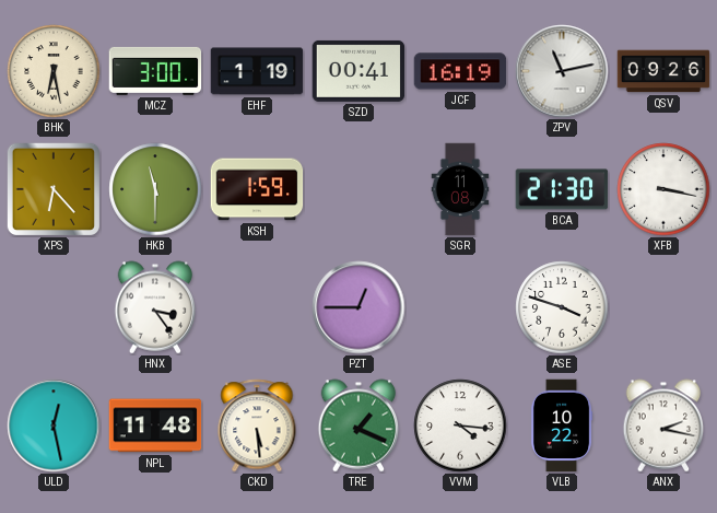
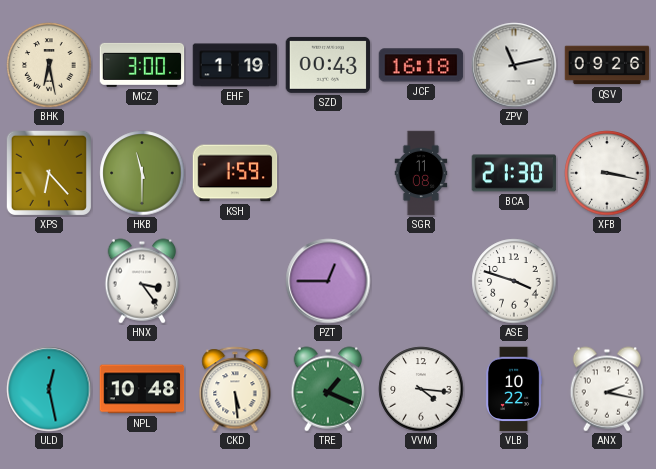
SZD: 00:41 -> 00:43 (328, 65)
JCF: 16:19 -> 16:18 (421, 65)
NPL: 11:48 -> 10:48 (142, 389)
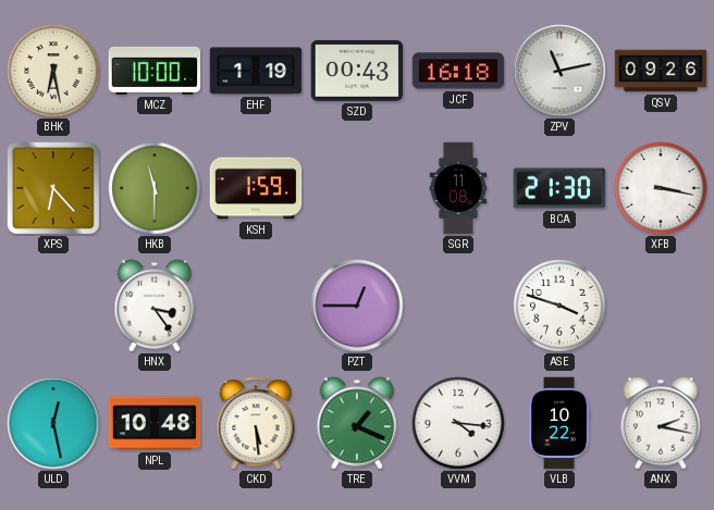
MCZ: 3:00 -> 10:00 (155, 71)
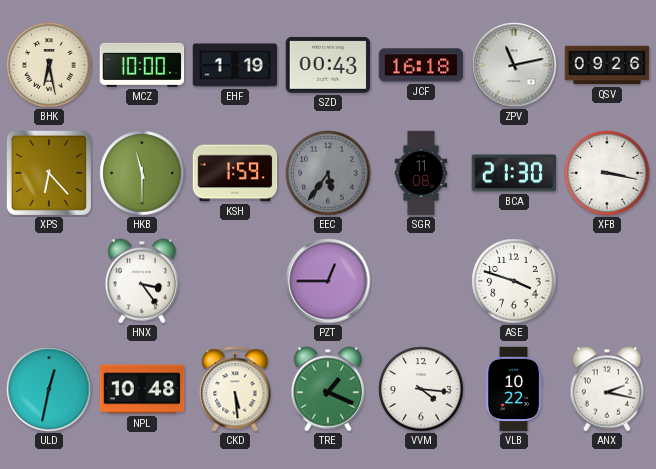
EEC: none -> 5:36 (328, 173)
ULD: 12:28 -> 12:32 (49, 389)
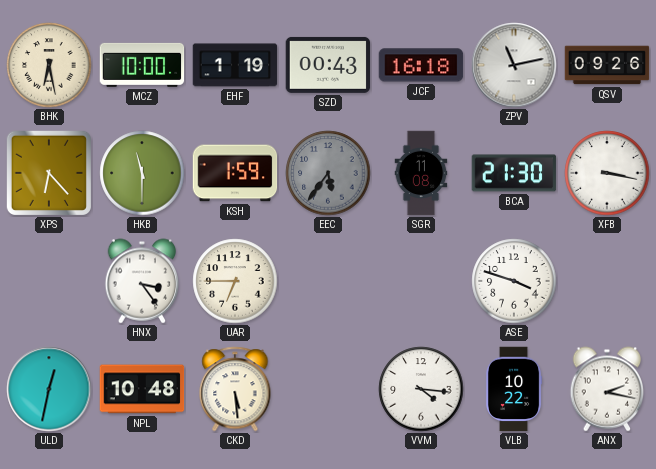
UAR: none -> 6:45 (235, 281)
PZT: 12:45 -> none (328, 281)
TRE: 1:19 -> none (328, 389)
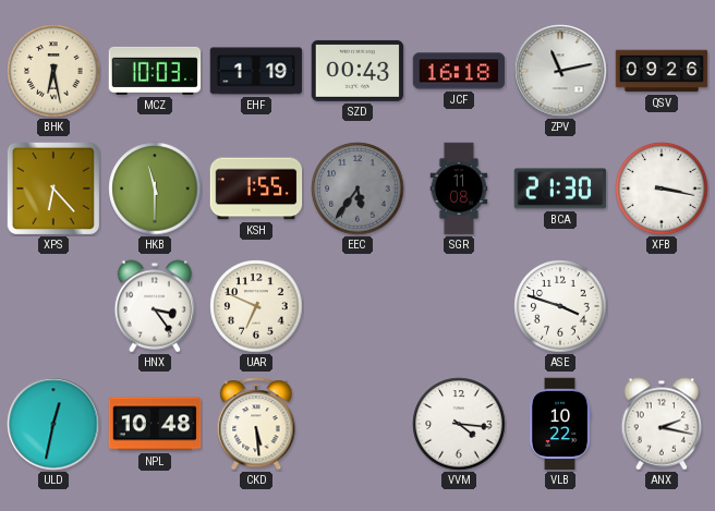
MCZ: 10:00 -> 10:03 (155, 71)
KSH: 1:59 -> 1:55 (256, 188)
UAR: 6:45 -> 6:49 (256, 306)
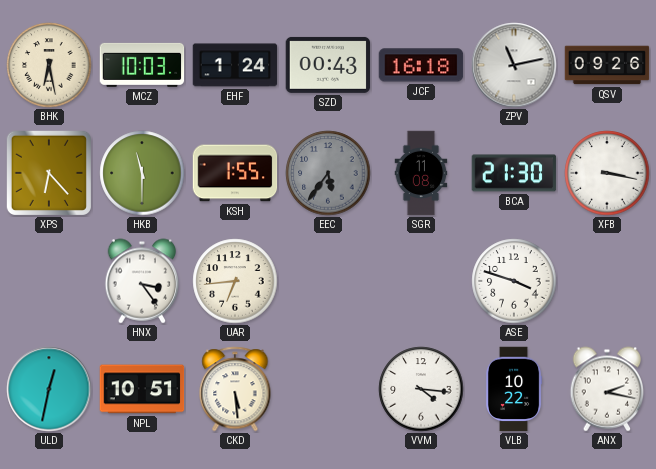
EHF: 1:19 -> 1:24 (235, 65)
UAR: 6:49 -> 6:44 (235, 281)
NPL: 10:48 -> 10:51 (142, 389)
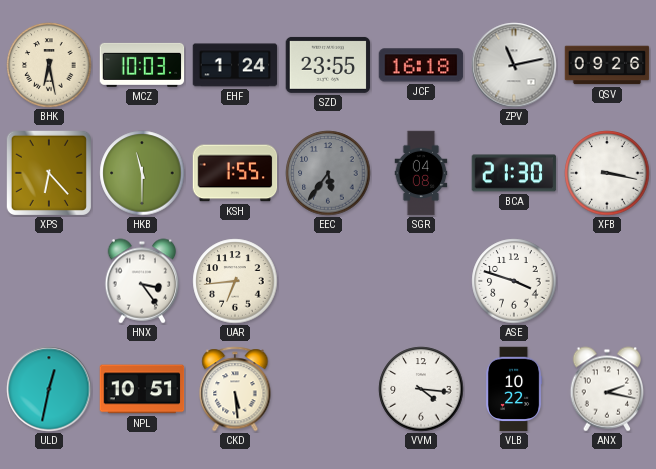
SZD: 00:43 -> 23:55 (328, 65)
SGR: 11:08 -> 04:08 (421, 173)
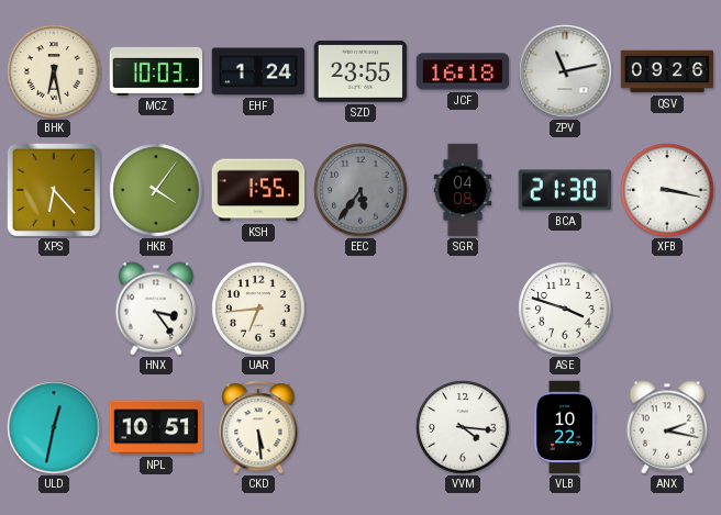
HKB: 11:30 -> 4:06 (156, 190)
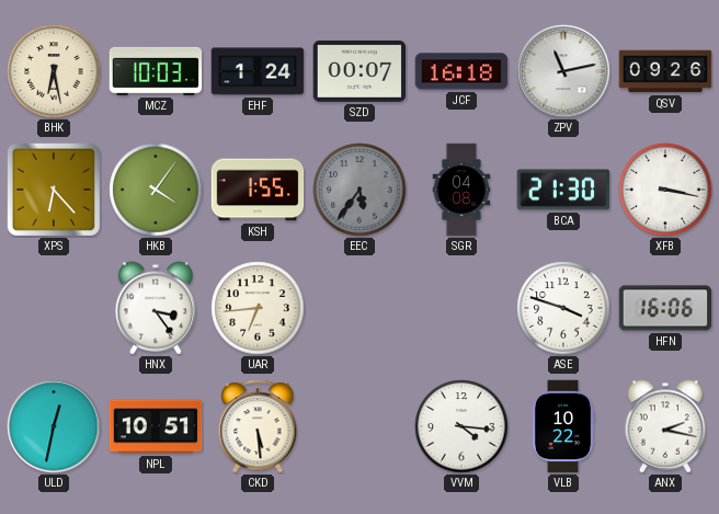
SZD: 23:55 -> 00:07 (359, 71)
HFN: none -> 16:06 (665, 308)
